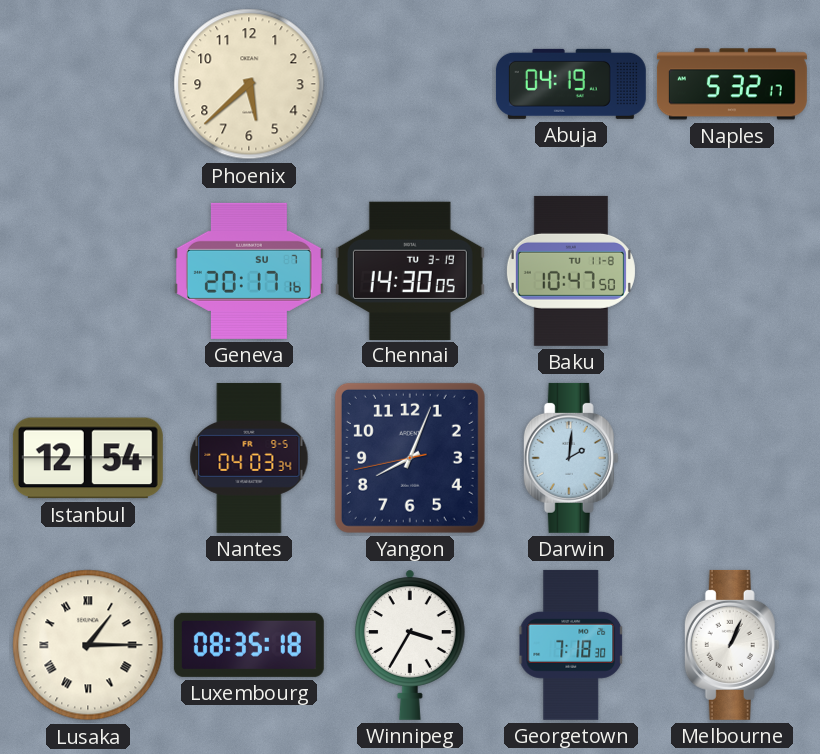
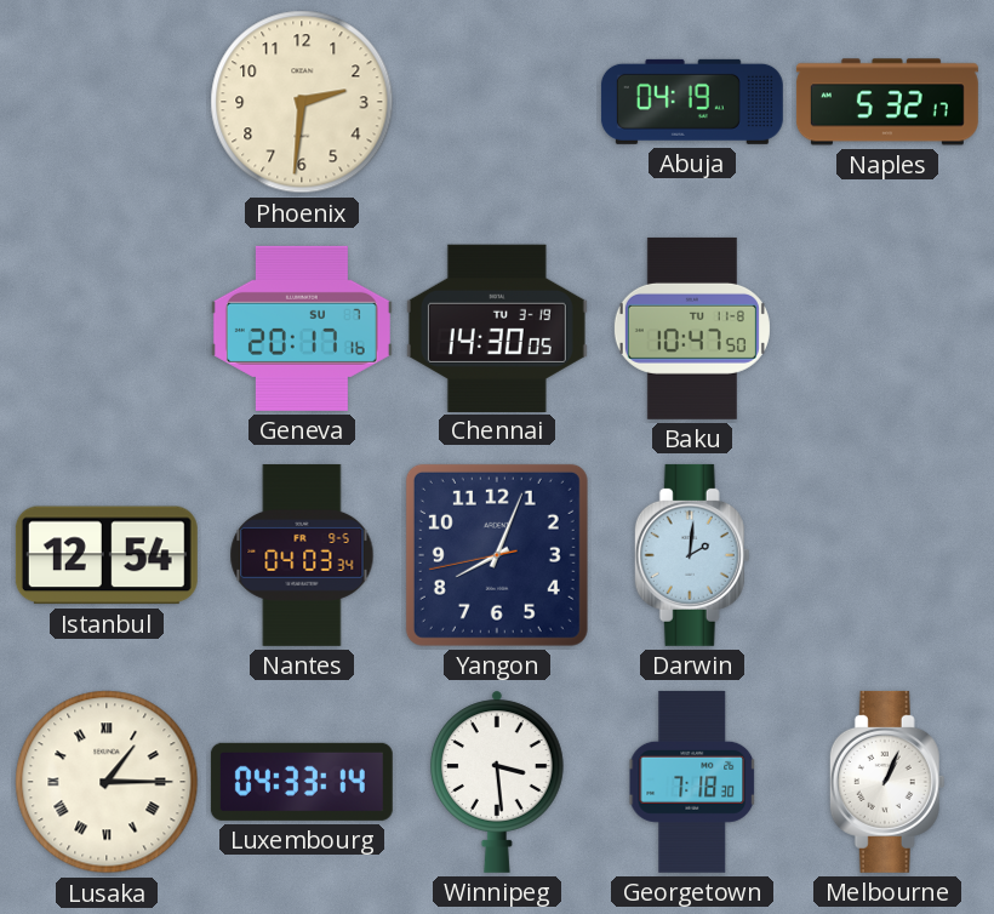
Phoenix: 5:38 -> 2:31 (302, 102)
Luxembourg: 08:35 -> 04:33 (302, 782)
Winnipeg: 3:35 -> 3:29 (498, 782)
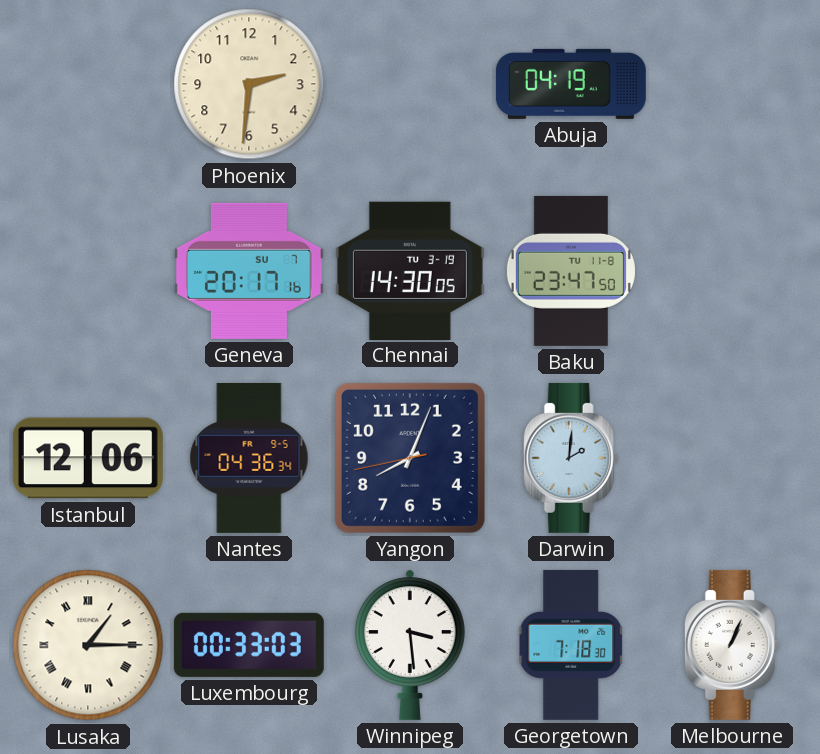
Naples: 5:32 -> none (887, 102)
Baku: 10:47 -> 23:47 (571, 271)
Istanbul: 12:54 -> 12:06 (88, 458)
Nantes: 04:03 -> 04:36 (249, 458)
Luxembourg: 04:33 -> 00:33 (249, 645)
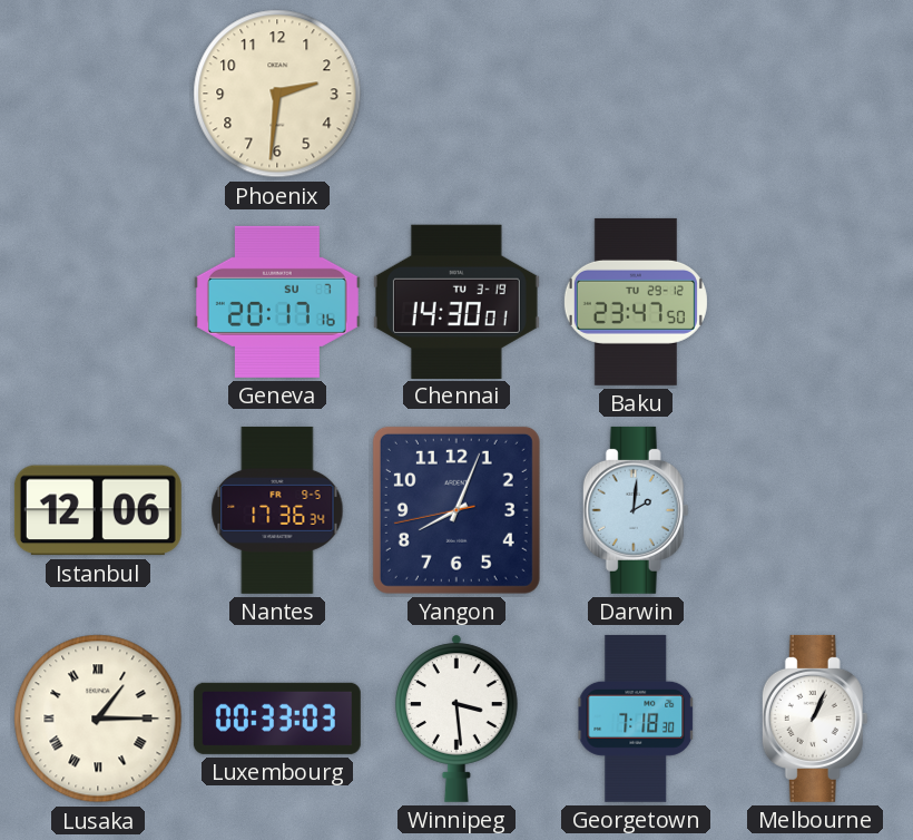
Abuja: 04:19 -> none (571, 84)
Chennai: 14:30:05 -> 14:30:01 (457, 301)
Baku date: TU 11-8 -> TU 29-12 (636, 302)
Nantes: 04:36 -> 17:36 (277, 510)
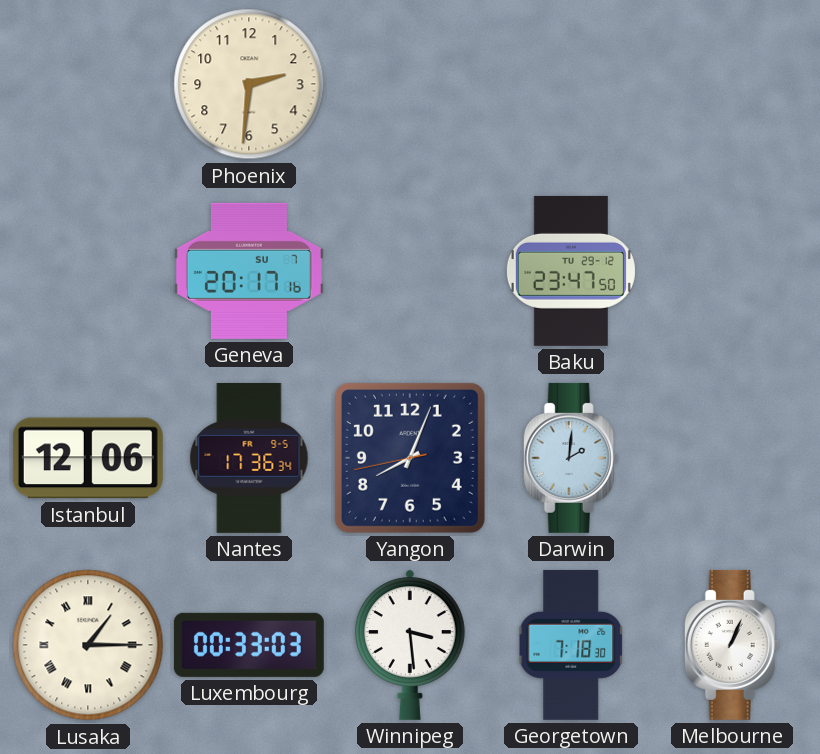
Chennai: 14:30 -> none (457, 301)
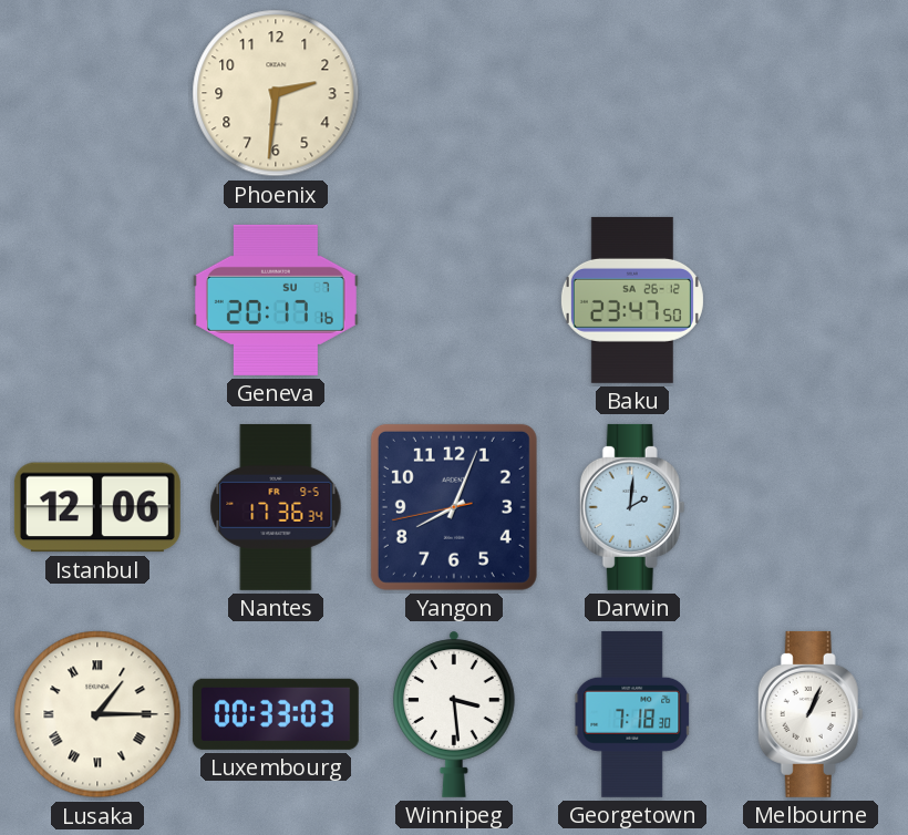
Baku date: TU 29-12 -> SA 26-12 (632, 300)
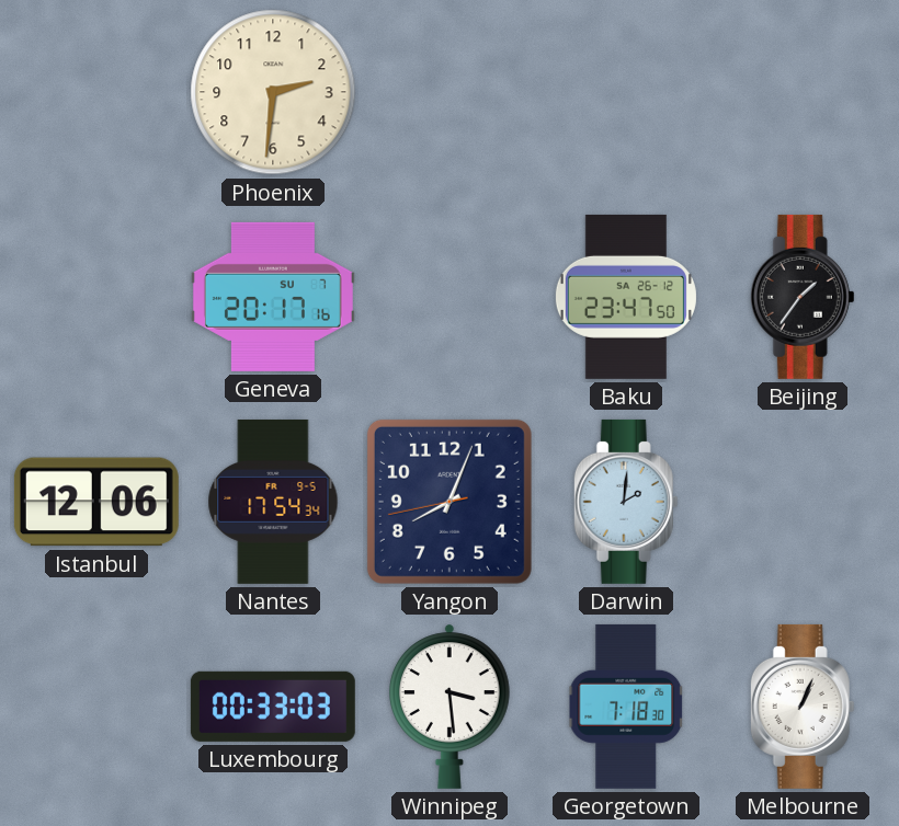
Beijing: none -> 1:36 (803, 297)
Nantes: 17:36 -> 17:54 (273, 502)
Lusaka: 1:15 -> none (97, 714)
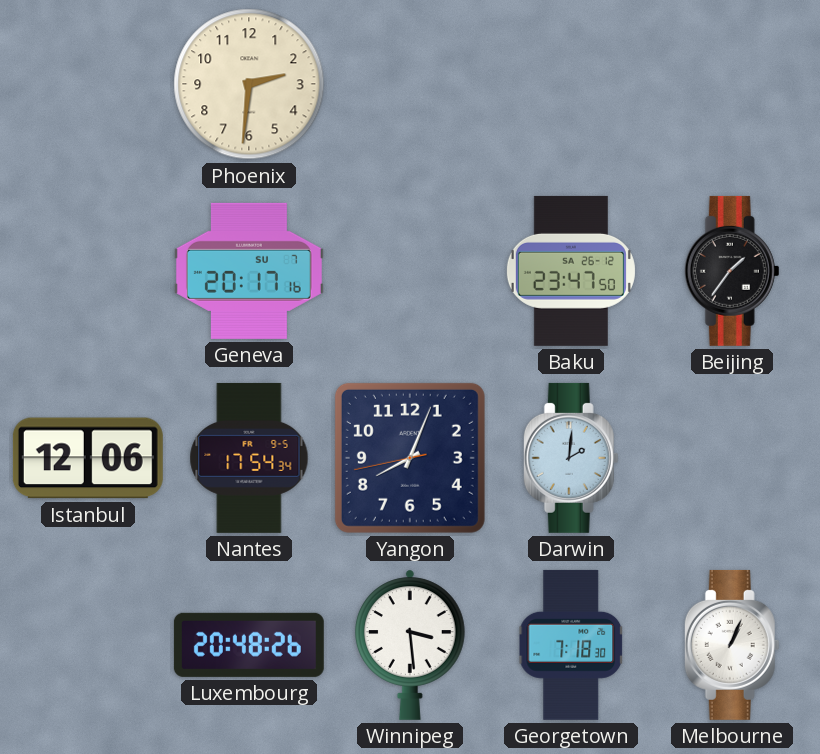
Luxembourg: 00:33 -> 20:48 (249, 645)
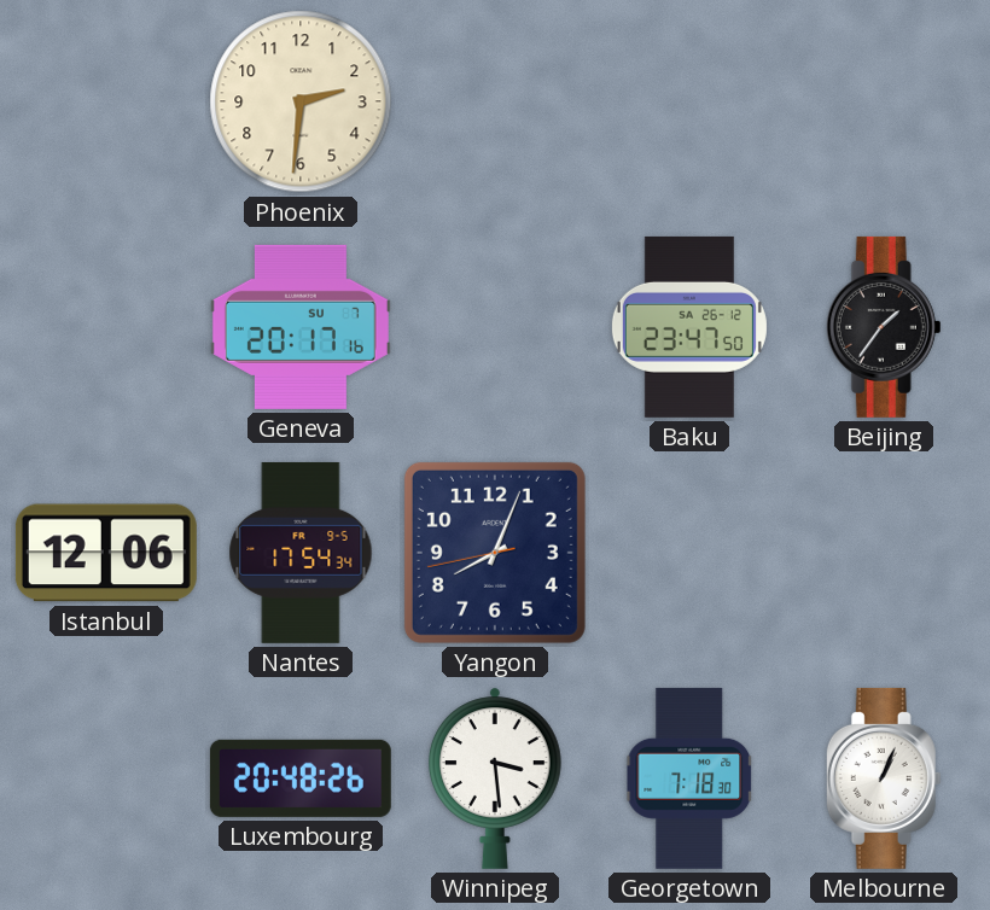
Darwin: 2:01 -> none (571, 458)
